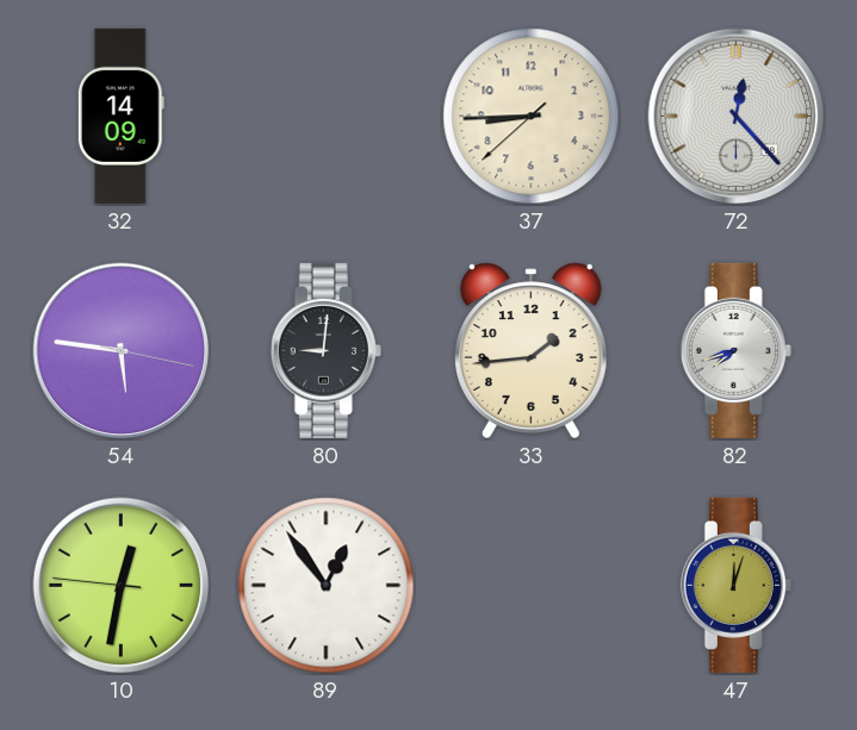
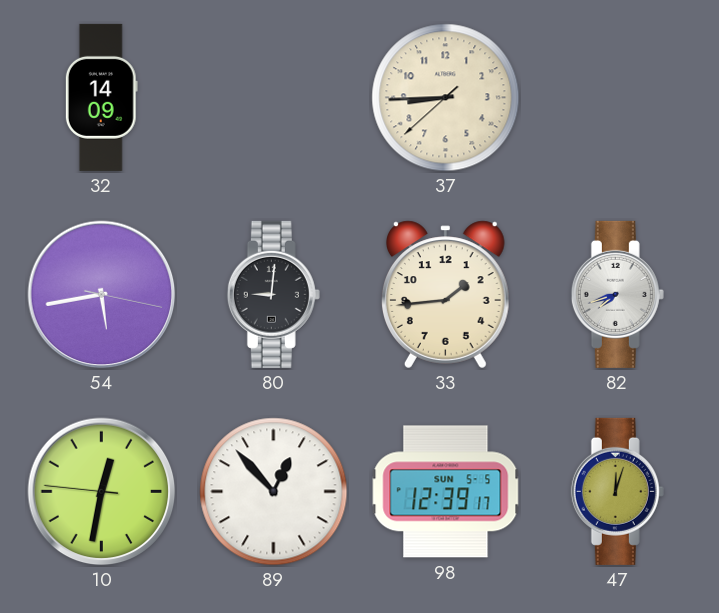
72: 12:23 -> none (737, 117)
54: 5:46 -> 5:43 (102, 295)
89: 12:54 -> 12:53 (274, 492)
98: none -> 12:39 (446, 492)
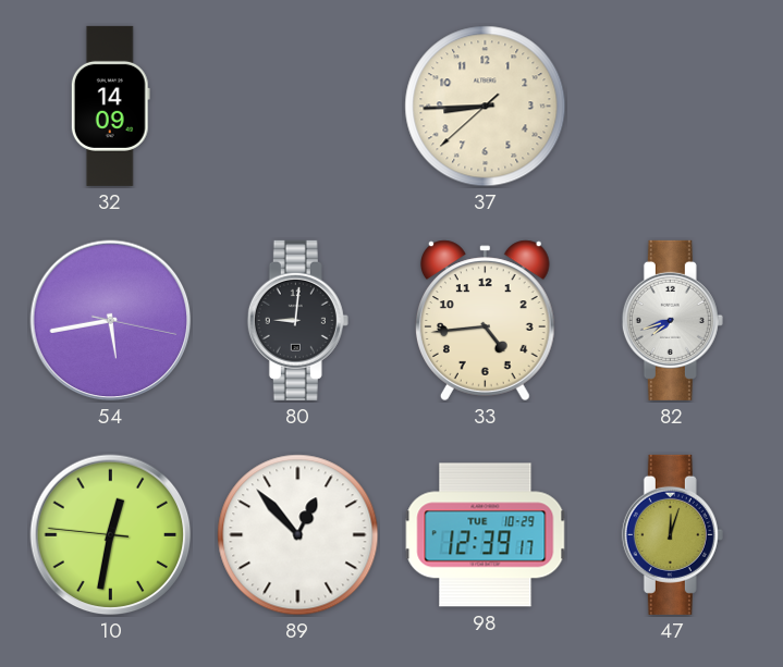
33: 1:44 -> 4:44 (485, 321)
98 date: SUN 5-5 -> TUE 10-29 (486, 535)
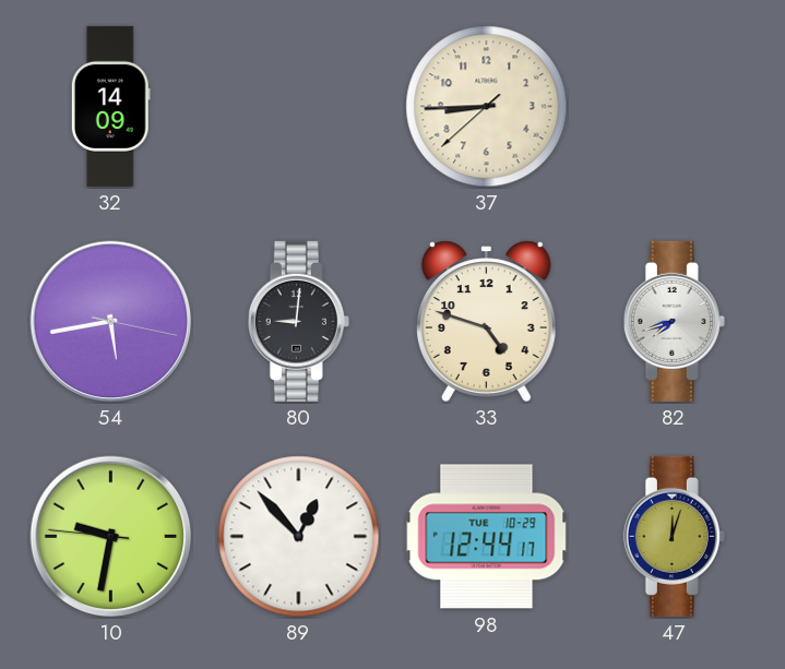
33: 4:44 -> 4:48 (486, 322)
10: 12:31 -> 9:31 (111, 537)
98: 12:39 -> 12:44 (487, 537)
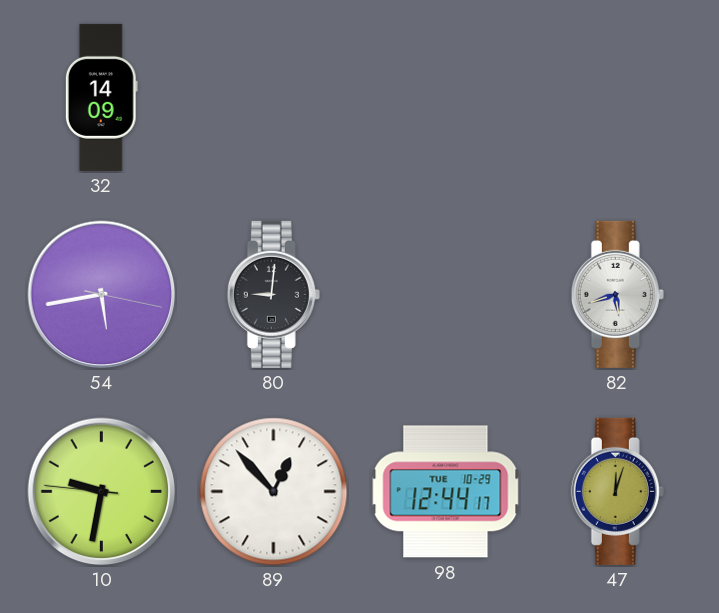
37: 8:44 -> none (487, 107)
33: 4:48 -> none (486, 322)
82: 7:42 -> 5:42 (617, 294)
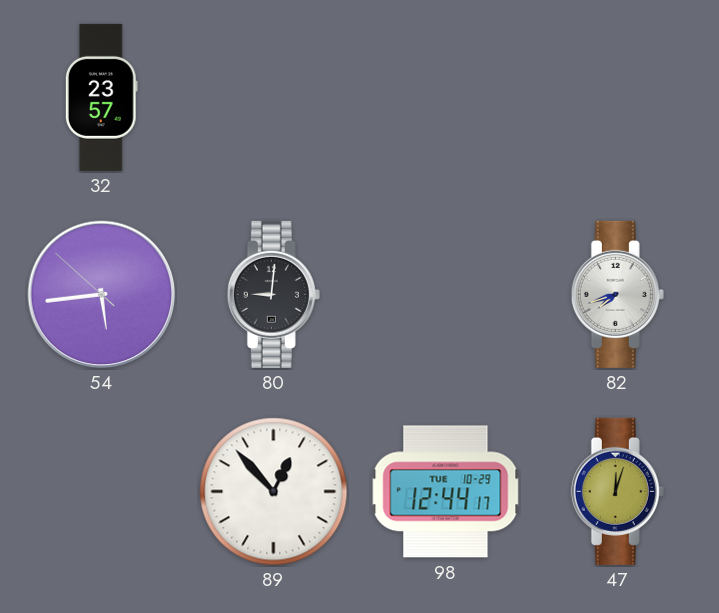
32: 14:09 -> 23:57 (101, 97)
54: 5:43:17 -> 5:43:52 (102, 295)
82: 5:42 -> 7:42 (617, 294)
10: 9:31 -> none (102, 492)
